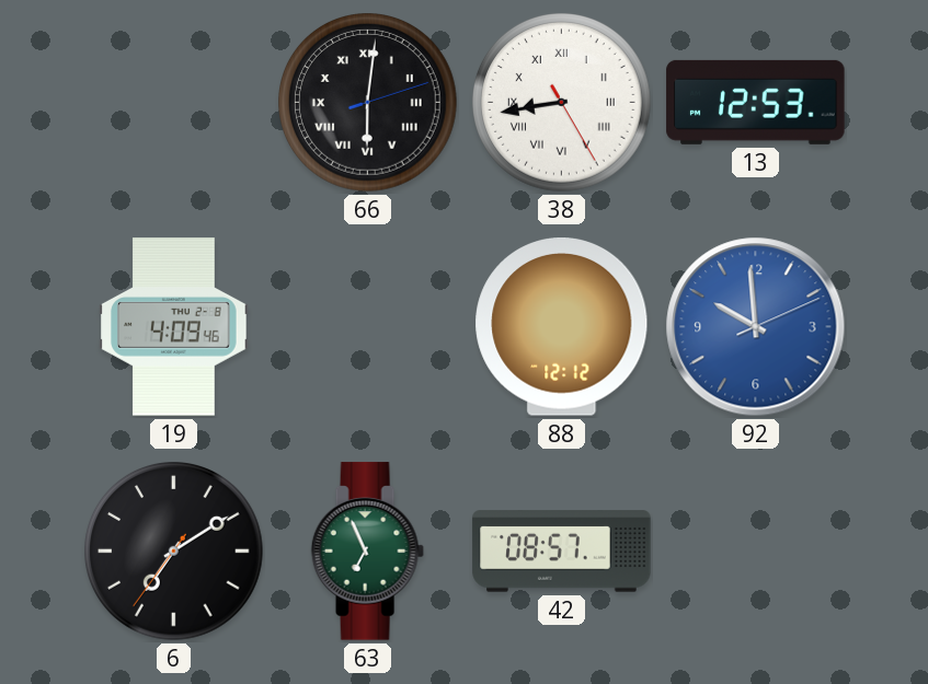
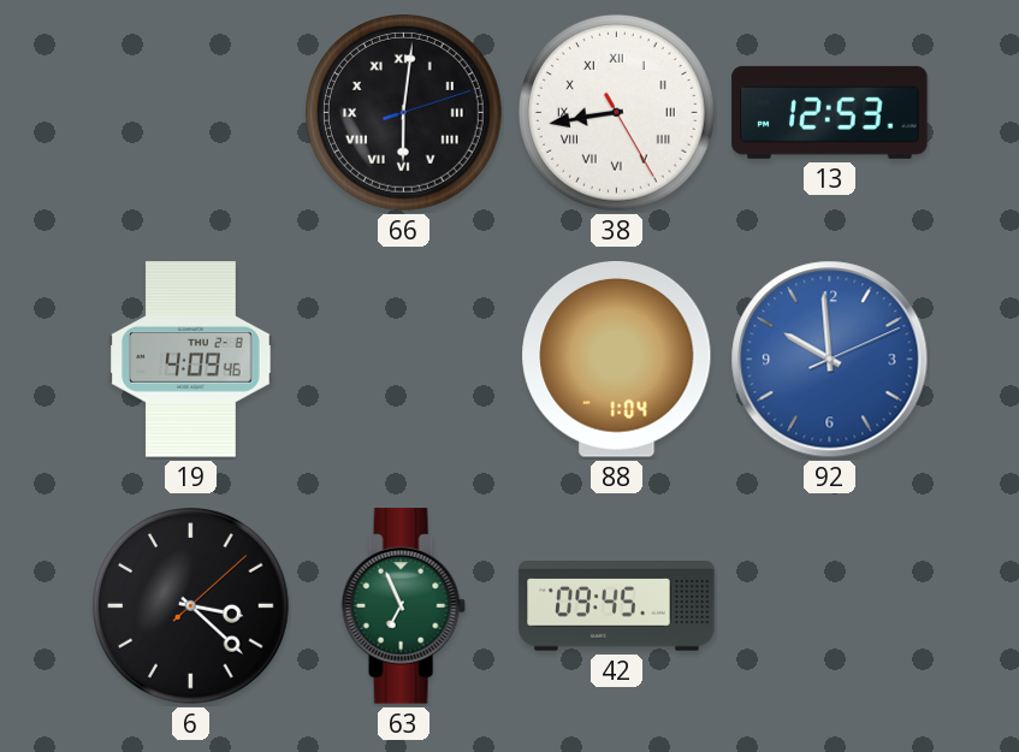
88: 12:12 -> 1:04 (617, 360)
6: 7:09 -> 3:22 (191, 606)
42: 08:57 -> 09:45 (617, 606)
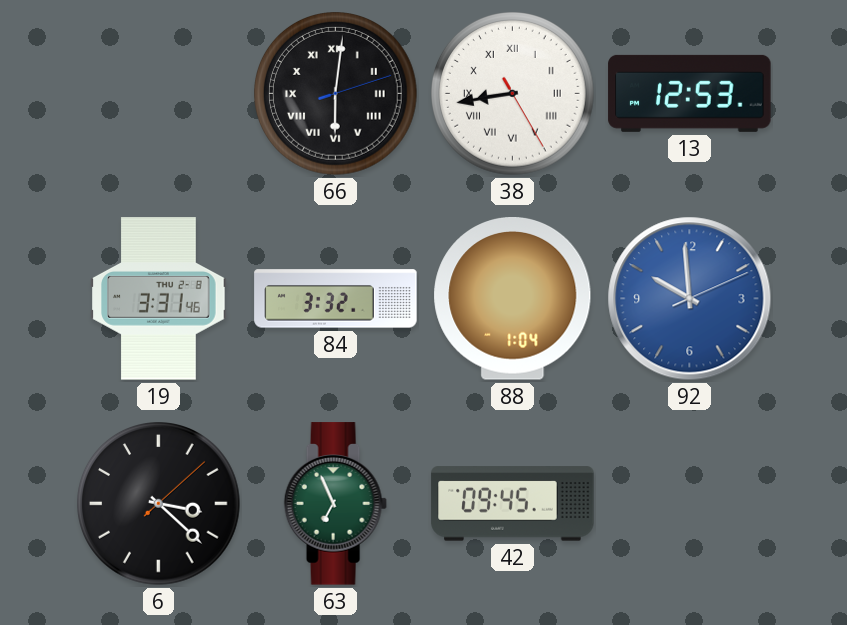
19: 4:09 -> 3:31 (159, 299)
84: none -> 3:32 (336, 299)
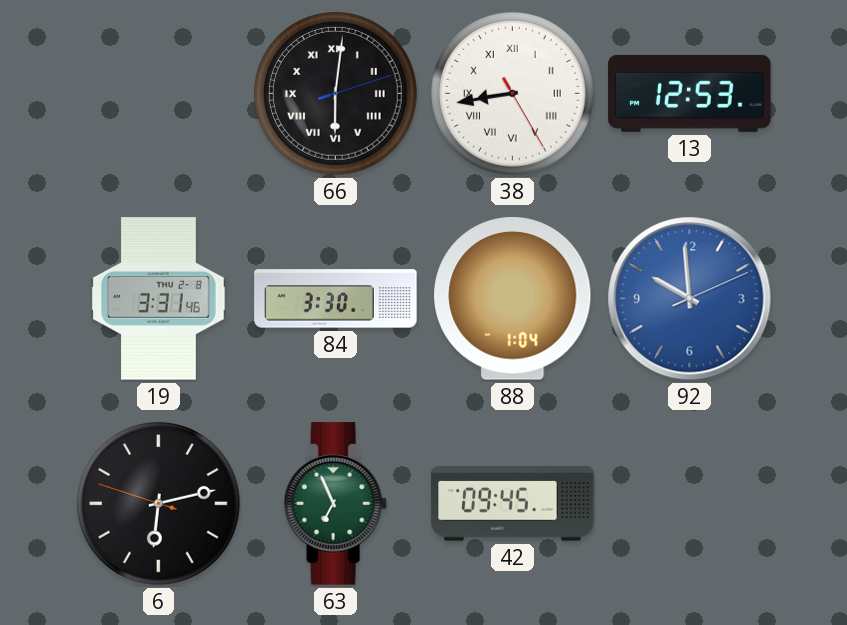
84: 3:32 -> 3:30 (336, 299)
6: 3:22 -> 6:12 (159, 504)
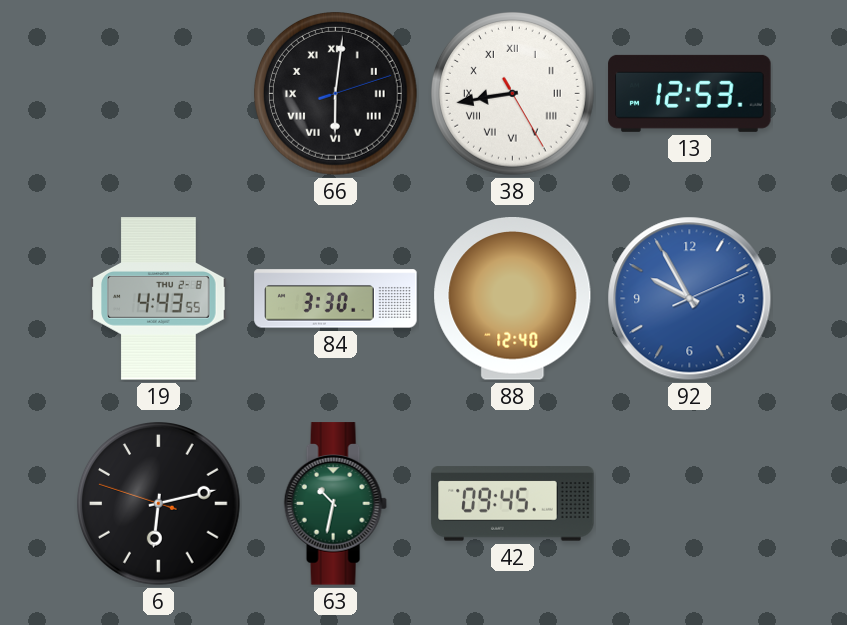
19: 3:31 -> 4:43 (159, 299)
88: 1:04 -> 12:40 (513, 299)
92: 9:59 -> 9:55 (690, 299)
63: 6:56 -> 10:32 (335, 504)
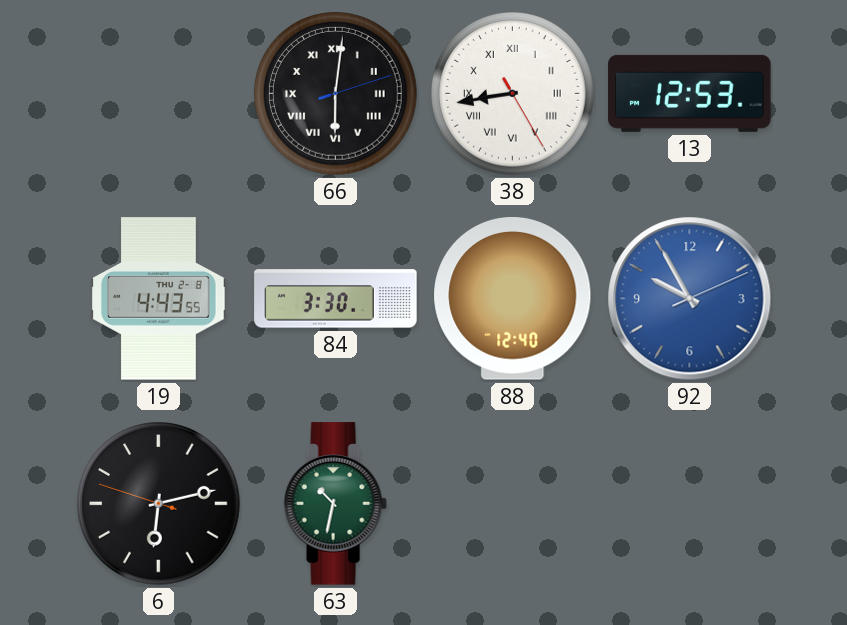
42: 09:45 -> none (513, 504)
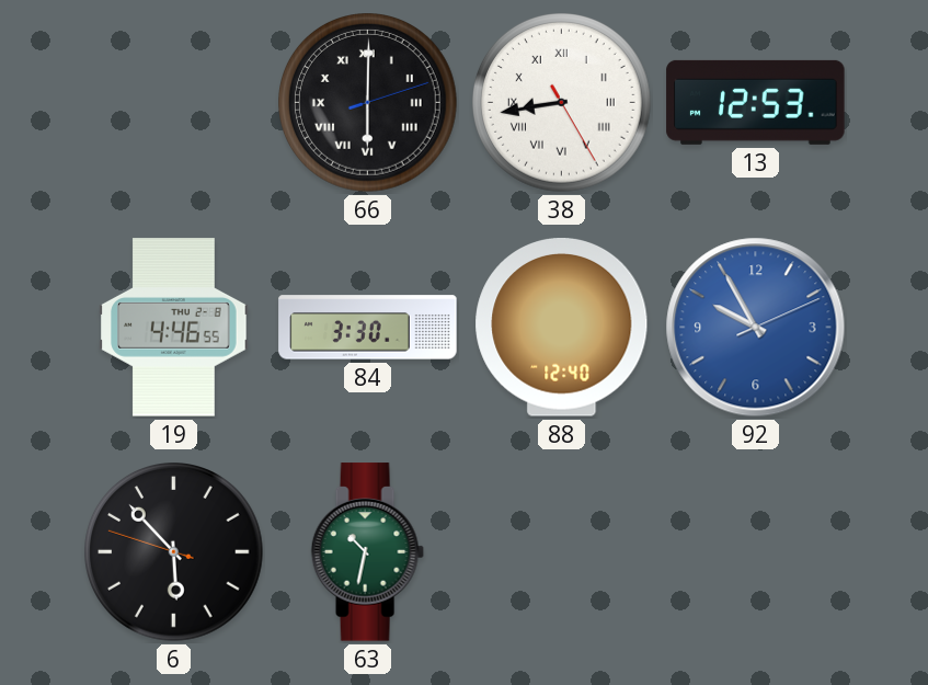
66: 6:01 -> 6:00 (368, 103)
19: 4:43 -> 4:46 (174, 328)
6: 6:12 -> 5:52 (174, 552)
